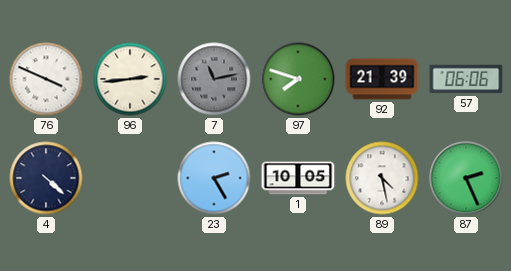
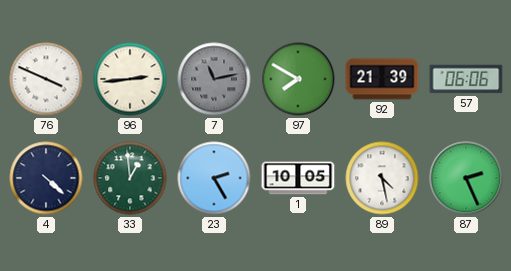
97: 7:48 -> 7:50 (298, 79)
33: none -> 12:59 (130, 178)
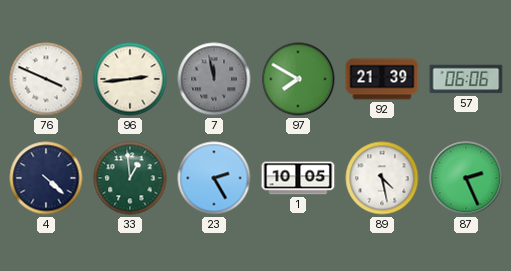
7: 11:13 -> 11:58 (214, 79)
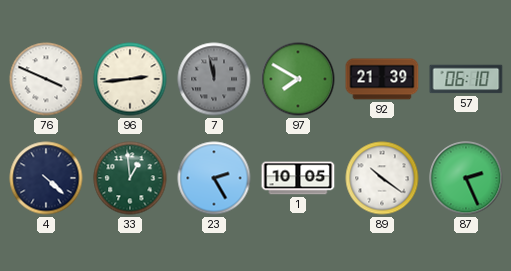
57: 06:06 -> 06:10 (466, 79)
89: 4:28 -> 10:21 (382, 178)
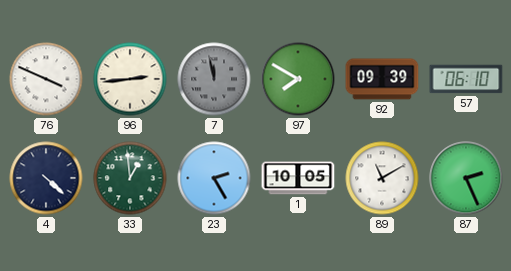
92: 21:39 -> 09:39 (382, 79)
89: 10:21 -> 11:10 (382, 178)
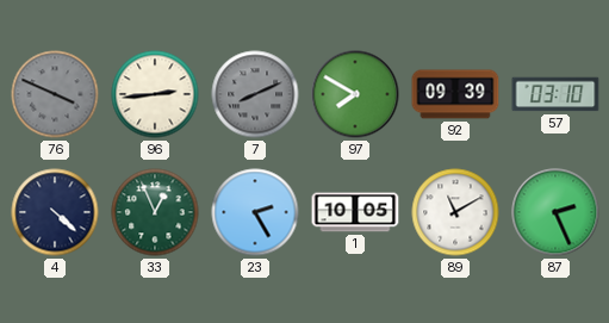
76 dial: white -> grey (55, 94)
7: 11:58 -> 8:11 (255, 94)
57: 06:10 -> 03:10 (555, 94)
33: 12:59 -> 12:56 (155, 212)
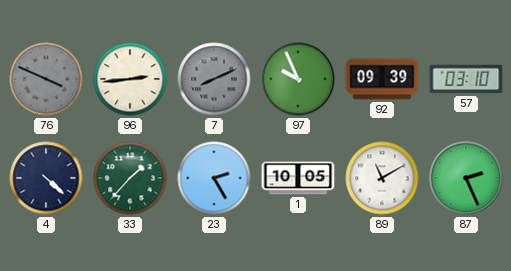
97: 7:50 -> 9:56 (298, 79)
33: 12:56 -> 1:37 (130, 178)
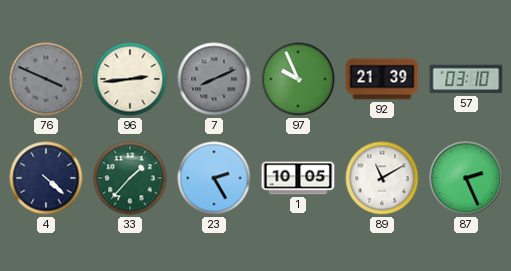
92: 09:39 -> 21:39 (382, 79)
